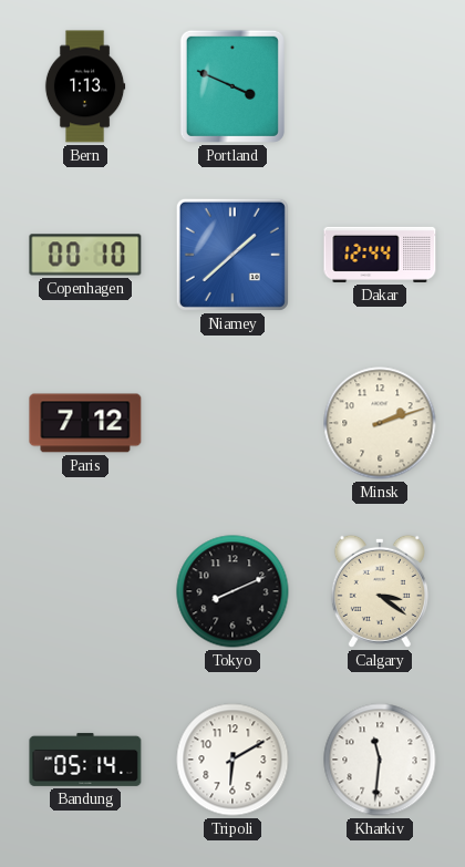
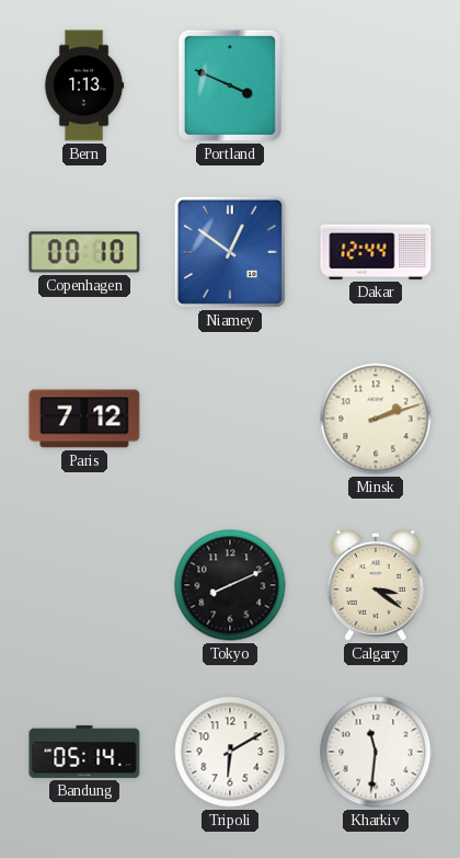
Niamey: 1:38 -> 12:51 (230, 252)
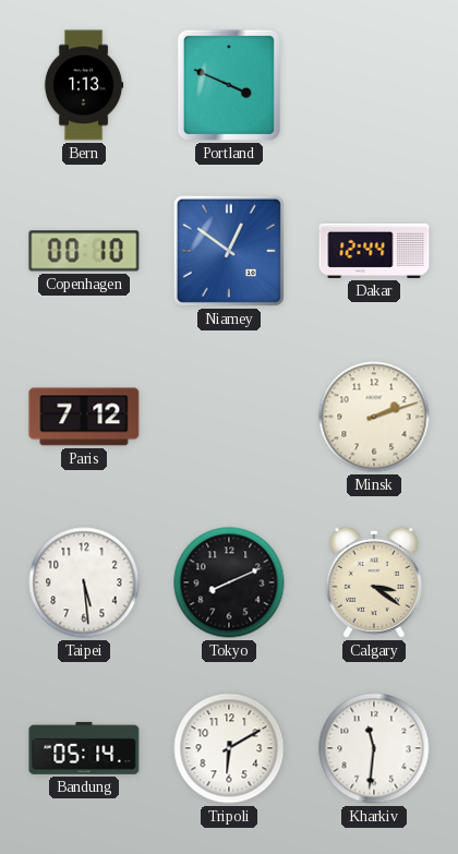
Taipei: none -> 5:29 (84, 582)
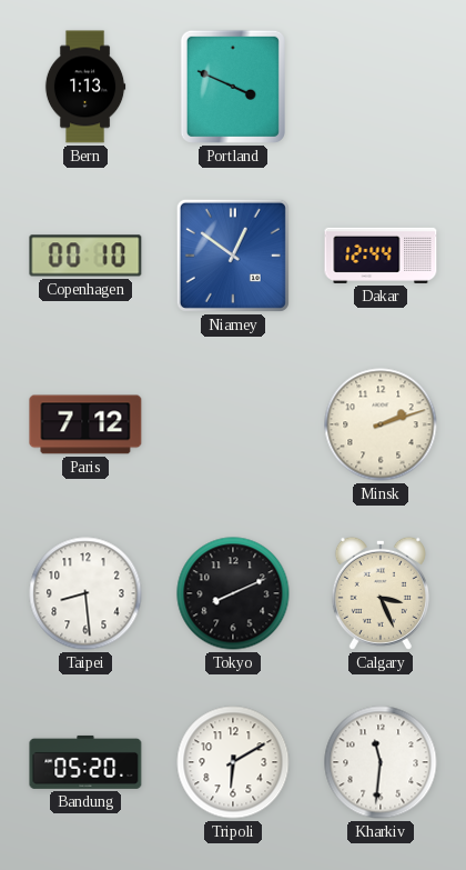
Taipei: 5:29 -> 8:29 (85, 593)
Calgary: 3:21 -> 3:26 (381, 593)
Bandung: 05:14 -> 05:20 (85, 762)
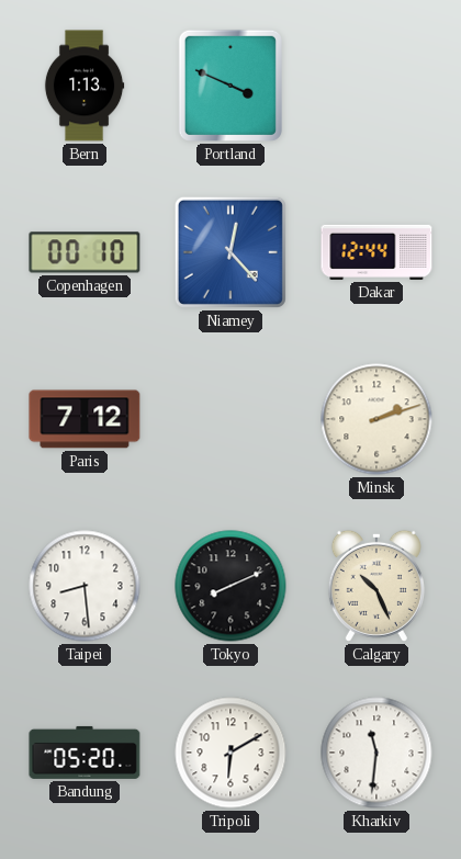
Niamey: 12:51 -> 12:23 (231, 252)
Calgary: 3:26 -> 10:26 (376, 586)
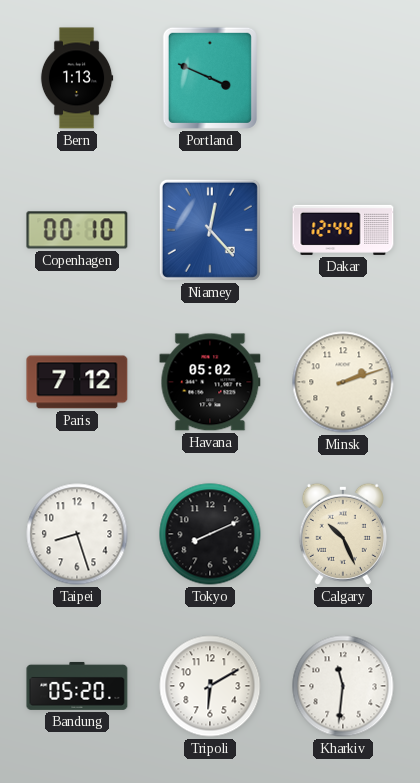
Havana: none -> 05:02 (210, 382)
Taipei: 8:29 -> 8:27 (77, 534)
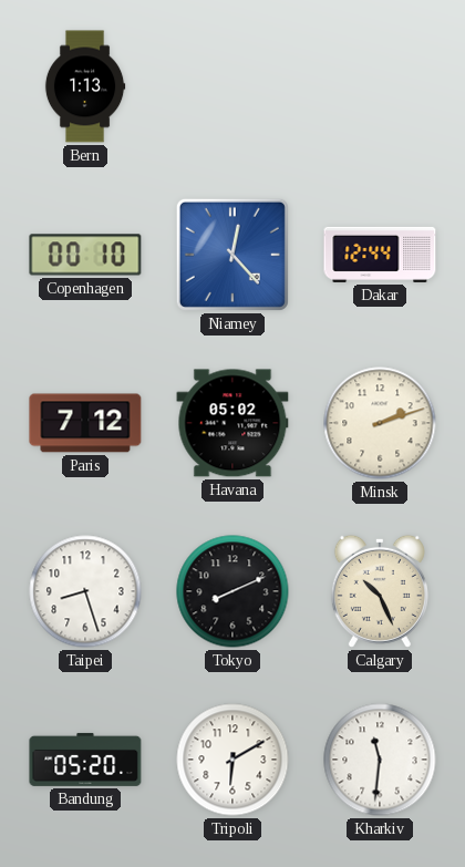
Portland: 3:49 -> none (210, 78)
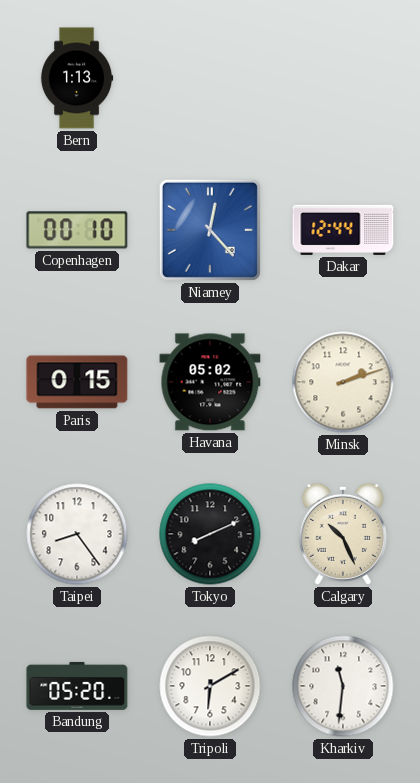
Paris: 7:12 -> 0:15 (77, 382)
Taipei: 8:27 -> 8:24 (77, 534)
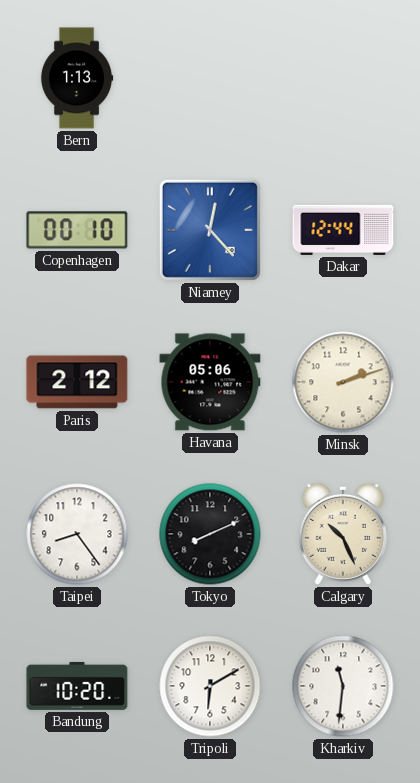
Paris: 0:15 -> 2:12 (77, 382)
Havana: 05:02 -> 05:06 (210, 382)
Bandung: 05:20 -> 10:20 (77, 686)
